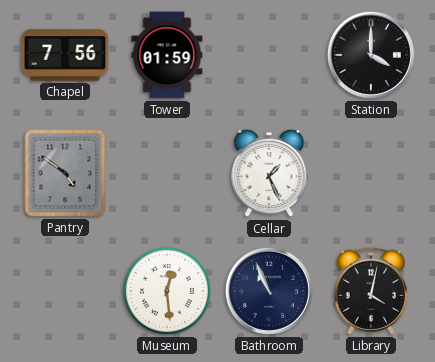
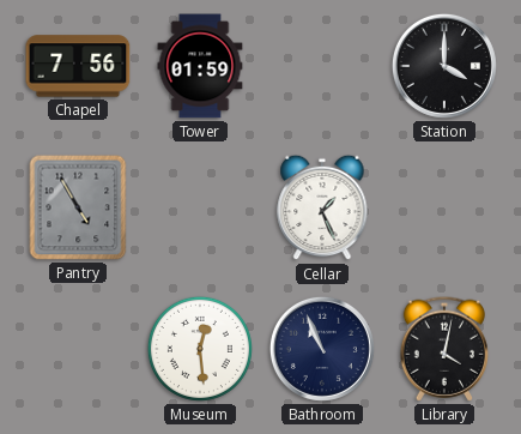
Pantry: 4:51 -> 4:55 (78, 207)
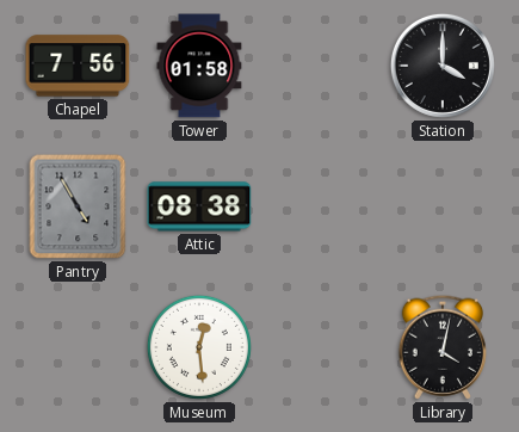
Tower: 01:59 -> 01:58 (199, 66)
Attic: none -> 08:38 (199, 206)
Cellar: 1:26 -> none (322, 207)
Bathroom: 10:56 -> none (322, 349)
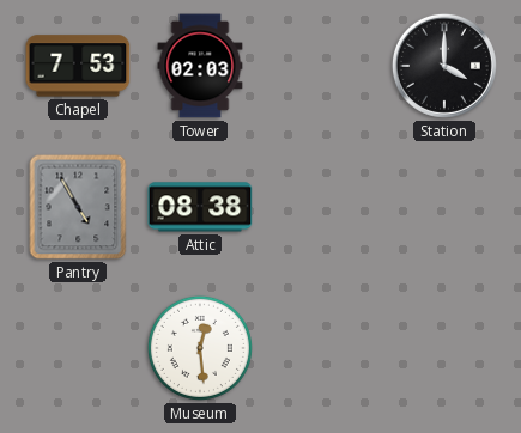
Chapel: 7:56 -> 7:53 (78, 66)
Tower: 01:58 -> 02:03 (200, 66)
Library: 4:02 -> none (443, 347)
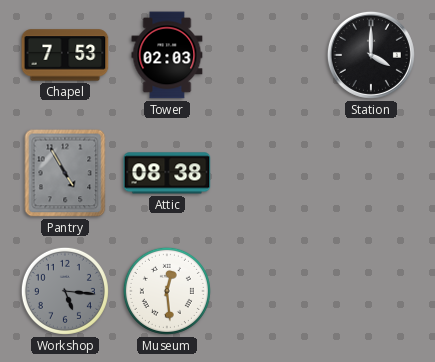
Workshop: none -> 5:16 (65, 291)
